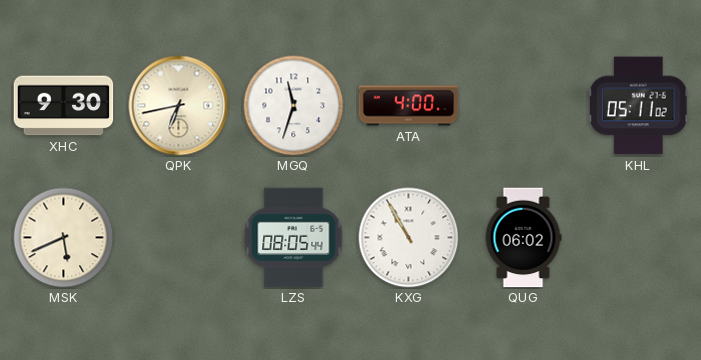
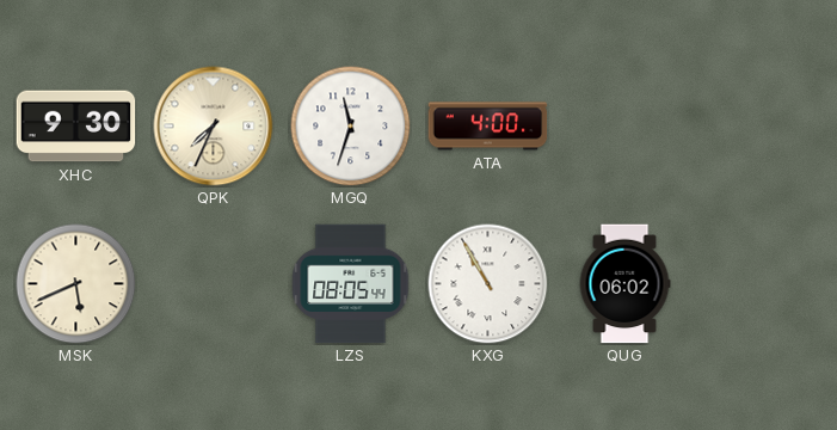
QPK: 6:43 -> 7:34 (214, 127)
KHL: 05:11 -> none (639, 106)
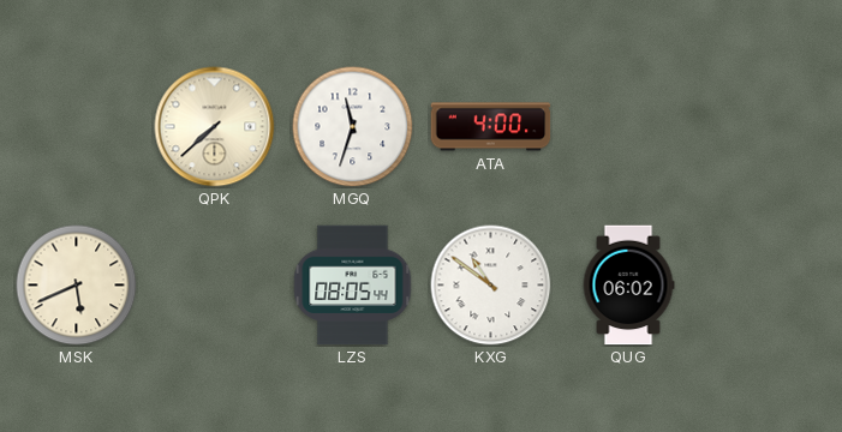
XHC: 9:30 -> none (76, 127)
QPK: 7:34 -> 7:38 (215, 127)
KXG: 10:55 -> 10:51 (491, 286)
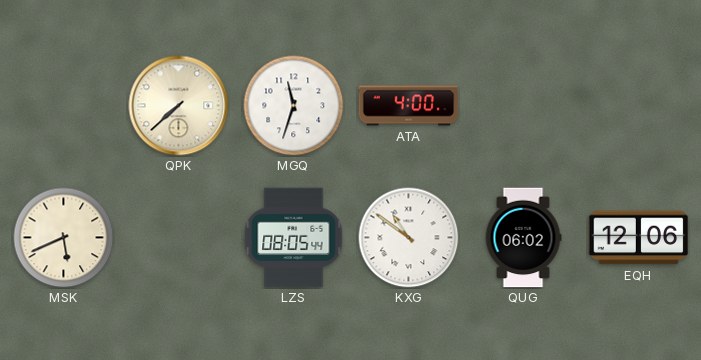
EQH: none -> 12:06 (639, 238)
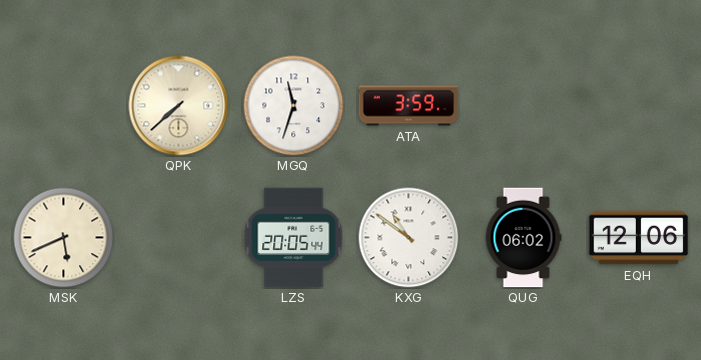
ATA: 4:00 -> 3:59 (409, 106)
LZS: 08:05 -> 20:05 (294, 238)
